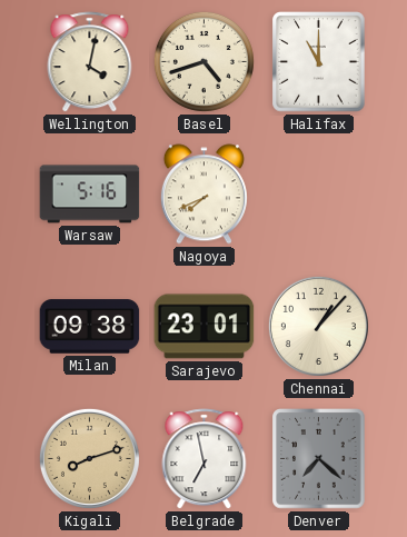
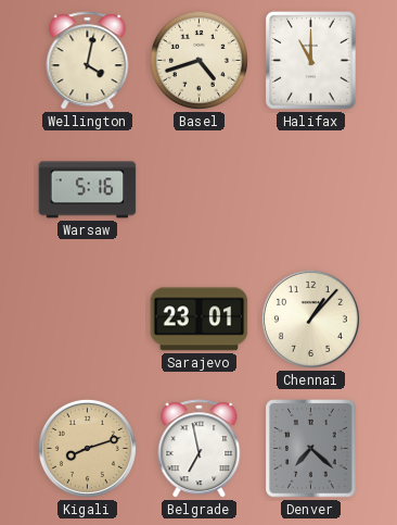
Nagoya: 7:41 -> none (203, 195)
Milan: 09:38 -> none (90, 327)
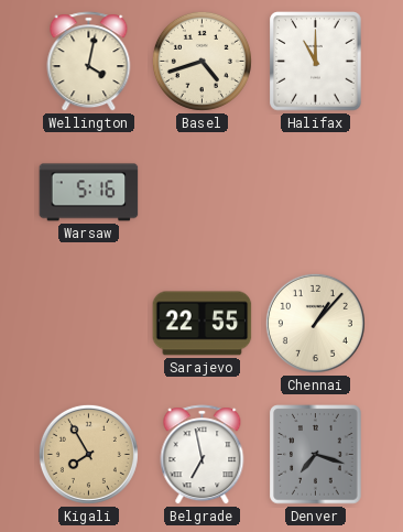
Sarajevo: 23:01 -> 22:55 (203, 324)
Kigali: 8:12 -> 7:55 (88, 454)
Denver: 7:22 -> 7:18 (316, 455)
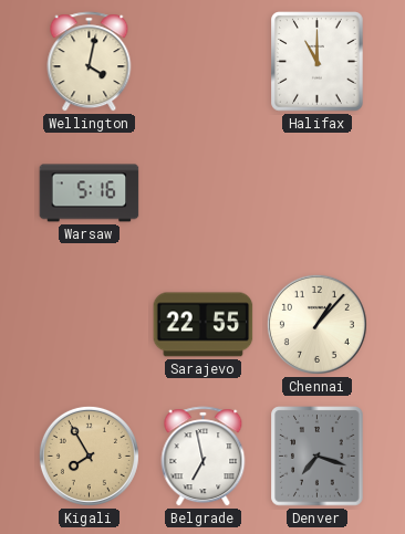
Basel: 4:42 -> none (201, 61)
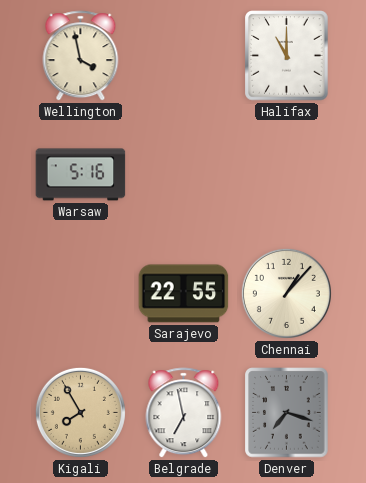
Wellington: 4:02 -> 3:58 (81, 56)
